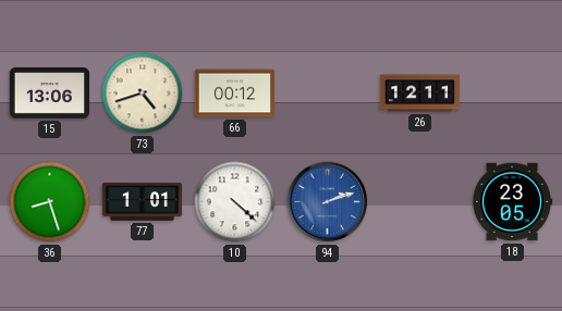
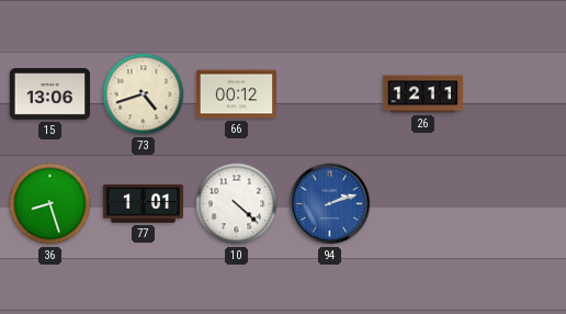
18: 23:05 -> none (511, 202)
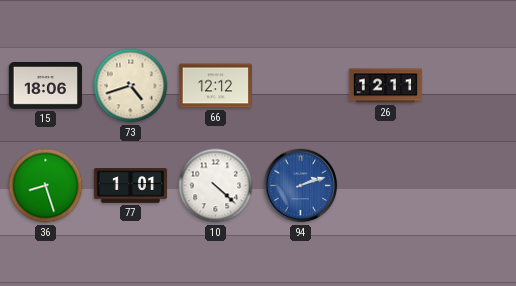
15: 13:06 -> 18:06 (46, 86)
66: 00:12 -> 12:12 (215, 86)
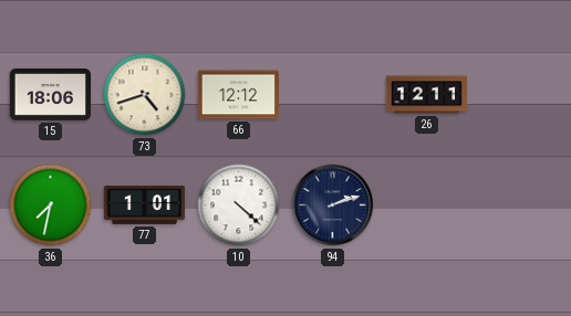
36: 8:27 -> 7:32 (51, 206)
94 dial: blue -> navy (333, 206)
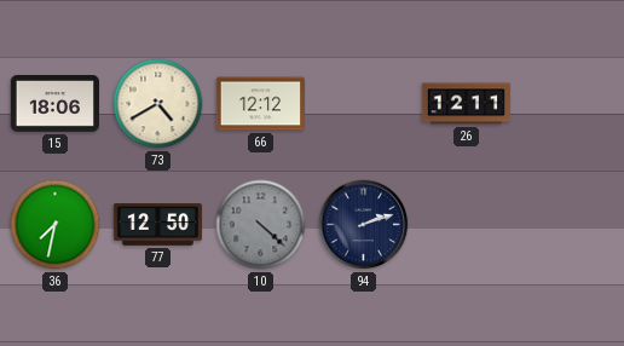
73: 4:42 -> 4:40 (158, 104)
77: 1:01 -> 12:50 (158, 225)
10 dial: white -> grey (261, 225)
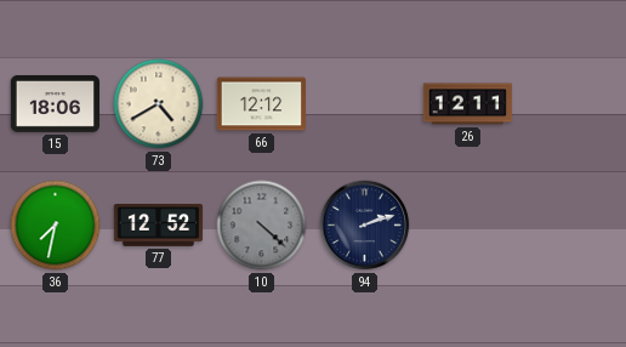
77: 12:50 -> 12:52 (159, 226)
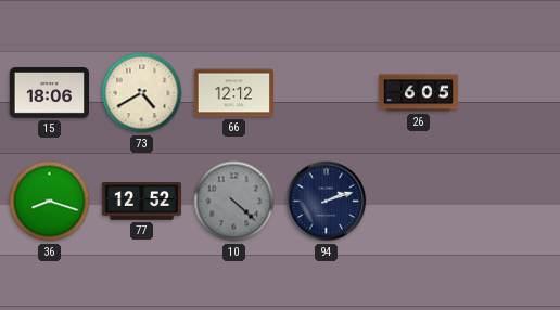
26: 12:11 -> 6:05 (419, 93)
36: 7:32 -> 8:18 (50, 202)
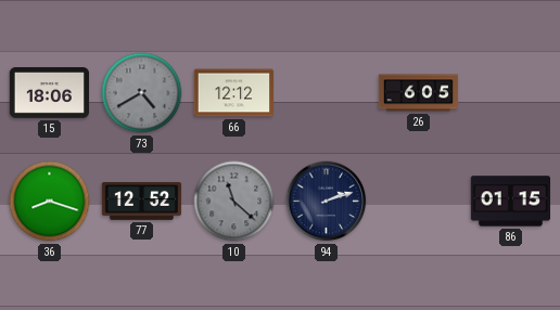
73 dial: cream -> grey (142, 93)
10: 4:22 -> 11:22 (234, 202)
86: none -> 01:15 (511, 202)
